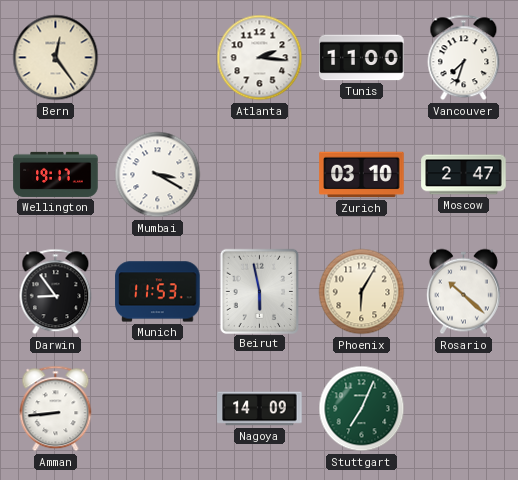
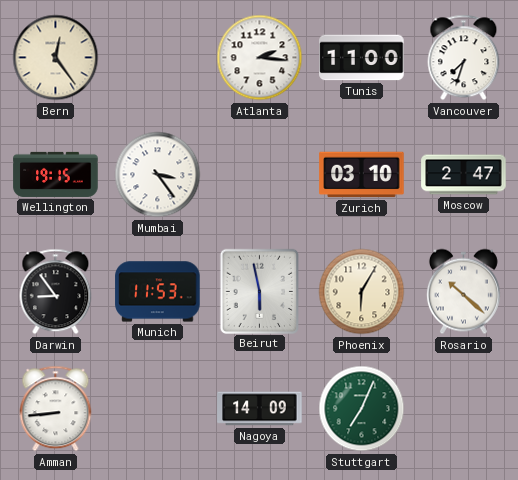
Wellington: 19:17 -> 19:15 (56, 174)
Mumbai: 3:20 -> 3:24 (158, 175)
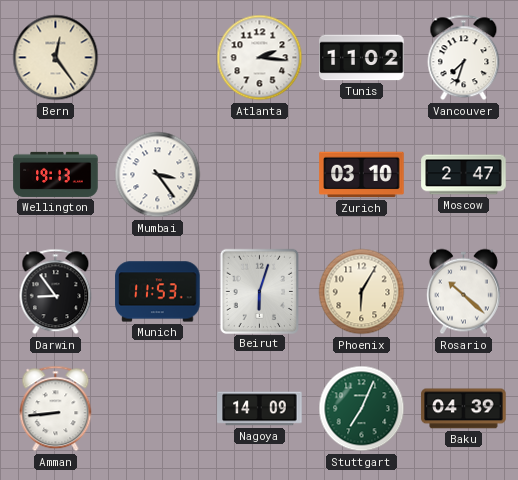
Tunis: 11:00 -> 11:02 (362, 58)
Wellington: 19:15 -> 19:13 (56, 174)
Beirut: 5:58 -> 6:03 (259, 291)
Baku: none -> 04:39 (464, 409)
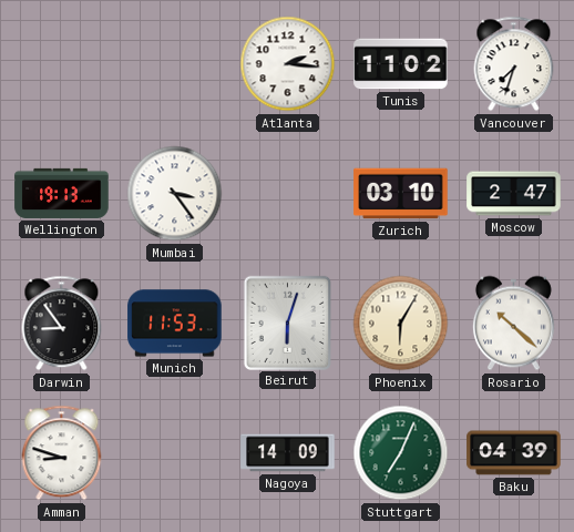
Bern: 12:24 -> none (56, 58)
Amman: 8:44 -> 8:48 (62, 453)
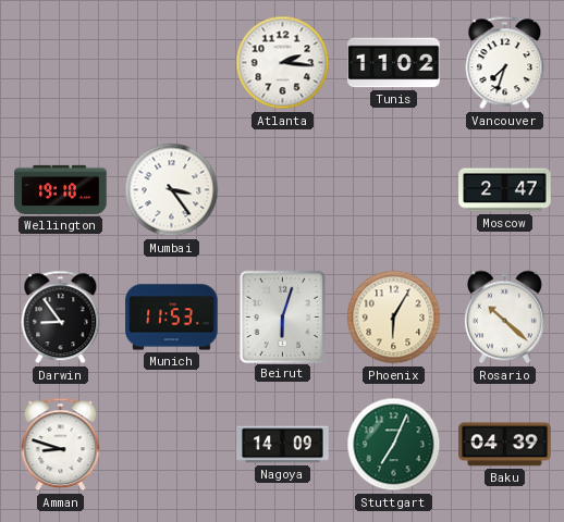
Wellington: 19:13 -> 19:10 (61, 189)
Zurich: 03:10 -> none (401, 194)
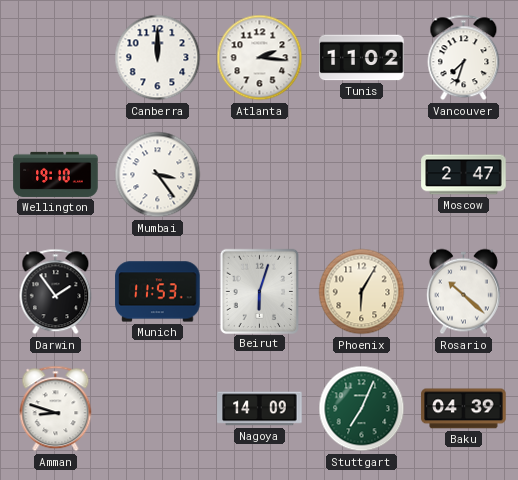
Canberra: none -> 12:00 (158, 58)
Darwin: 8:54 -> 1:54 (56, 292)
